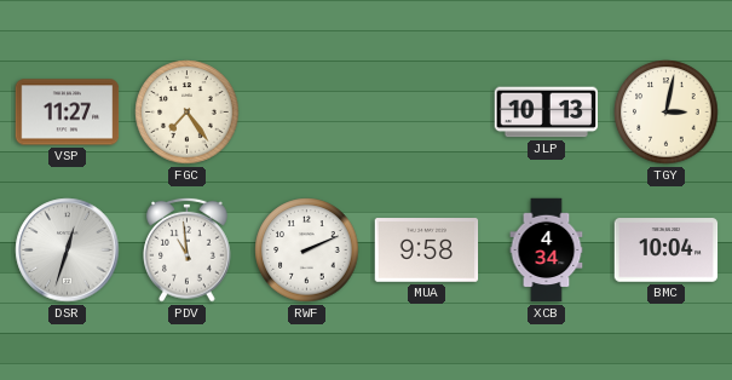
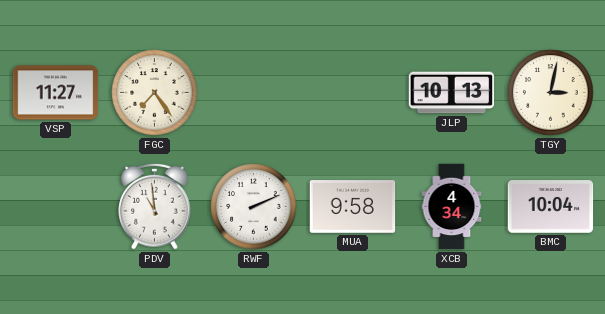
DSR: 12:33 -> none (68, 251)
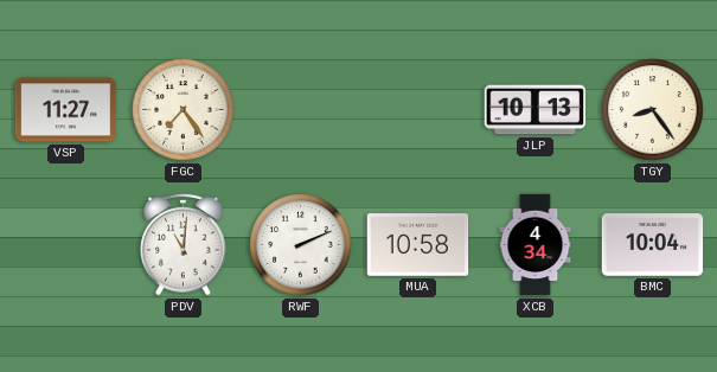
TGY: 3:02 -> 8:24 (653, 110)
PDV: 10:59 -> 11:01 (184, 244)
MUA: 9:58 -> 10:58 (418, 245)
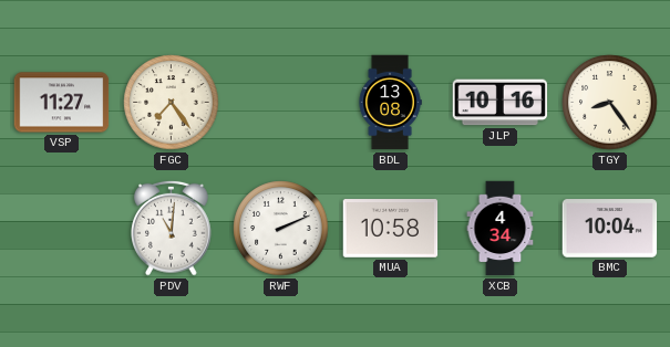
BDL: none -> 13:08 (390, 103)
JLP: 10:13 -> 10:16 (501, 103)
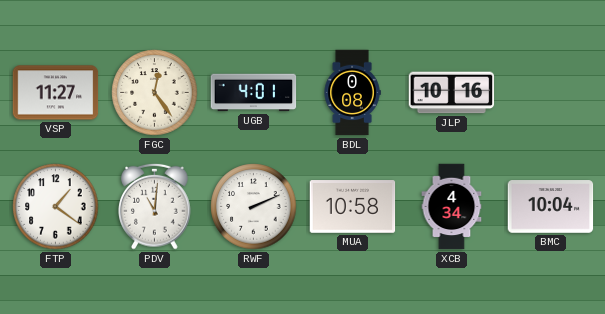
FGC: 7:24 -> 12:24 (155, 93)
UGB: none -> 4:01 (254, 93)
BDL: 13:08 -> 0:08 (352, 93)
TGY: 8:24 -> none (610, 103)
FTP: none -> 1:21 (56, 207)
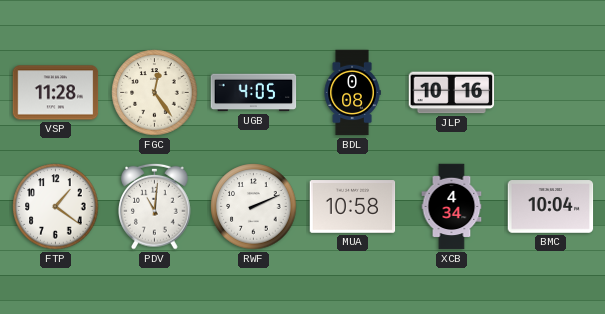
VSP: 11:27 -> 11:28 (56, 93)
UGB: 4:01 -> 4:05 (254, 93)
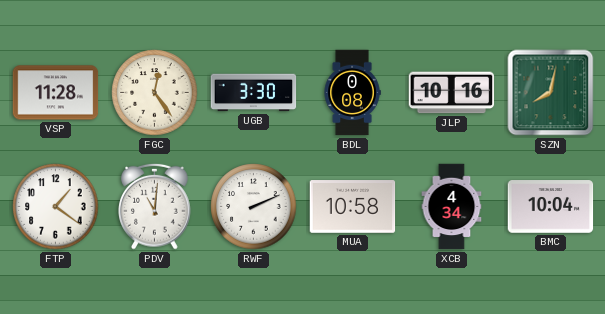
UGB: 4:05 -> 3:30 (254, 93)
SZN: none -> 8:02 (551, 93)
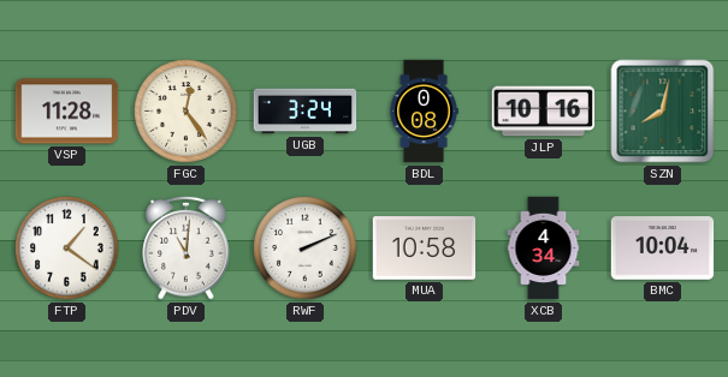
UGB: 3:30 -> 3:24 (306, 112)
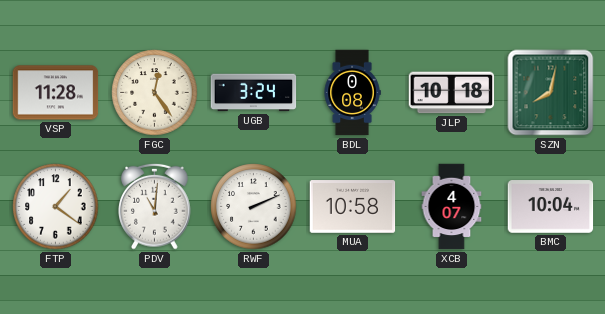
JLP: 10:16 -> 10:18 (452, 93)
XCB: 4:34 -> 4:07 (452, 207)
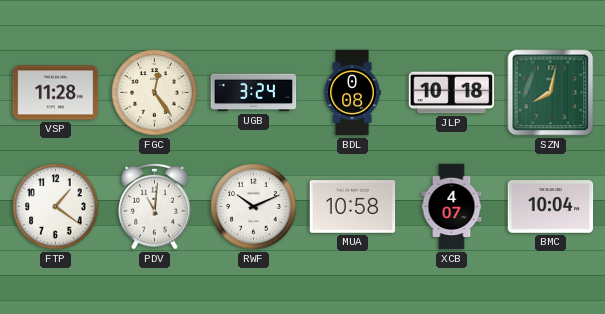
RWF: 2:11 -> 10:11 (254, 207)
